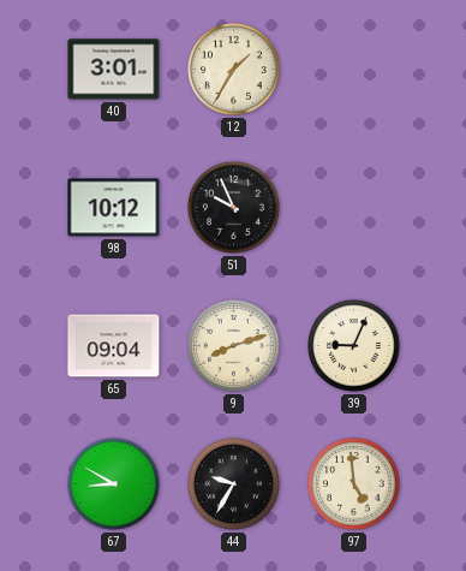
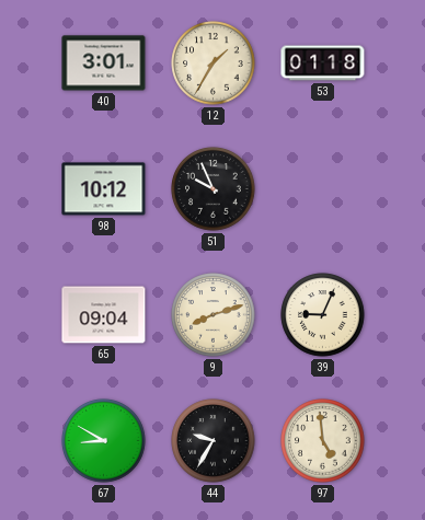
53: none -> 01:18 (323, 63)
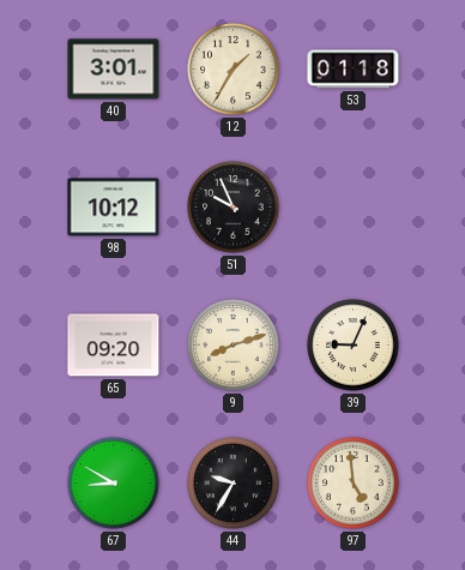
65: 09:04 -> 09:20 (114, 346)
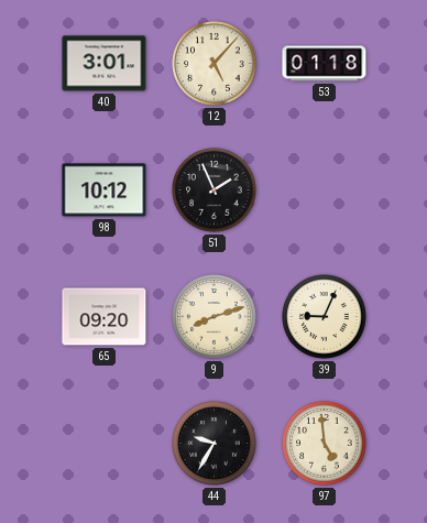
12: 1:35 -> 5:07 (215, 64)
51: 9:56 -> 1:56 (215, 190)
67: 8:50 -> none (114, 484)
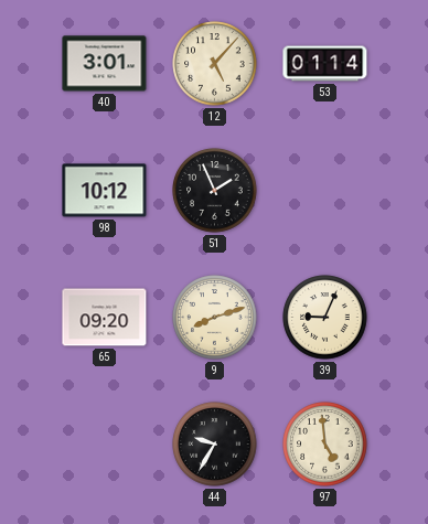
53: 01:18 -> 01:14 (325, 64)
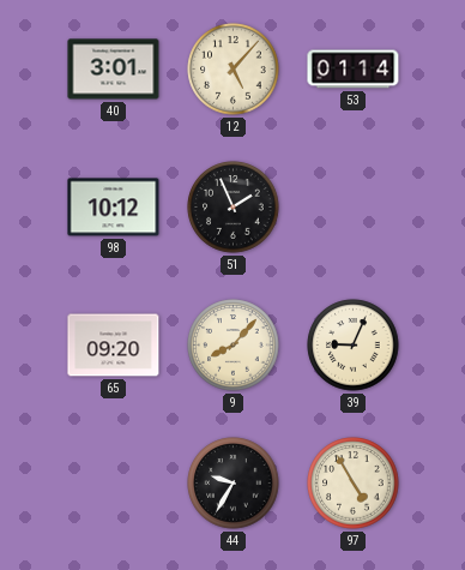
9: 8:12 -> 8:07 (234, 346)
97: 4:59 -> 4:55 (354, 484)
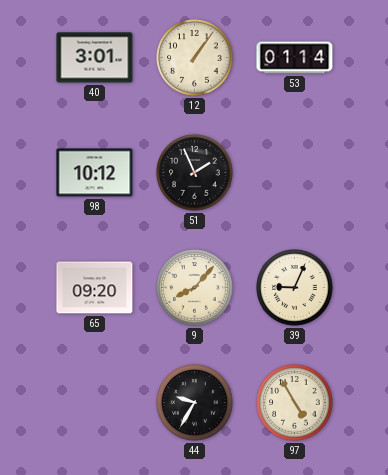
12: 5:07 -> 1:06 (195, 58)
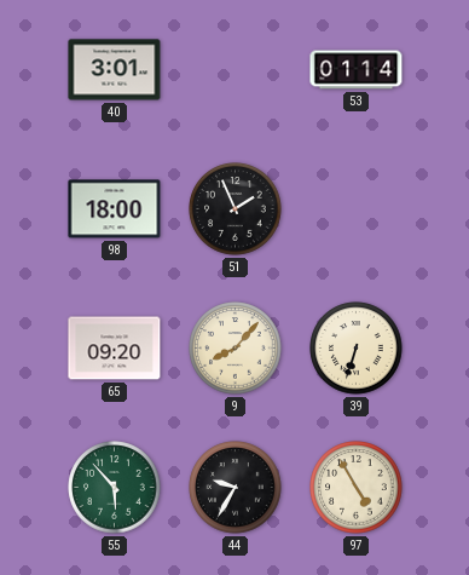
12: 1:06 -> none (195, 58)
98: 10:12 -> 18:00 (115, 209)
39: 9:04 -> 6:33 (357, 349)
55: none -> 5:53 (115, 488)
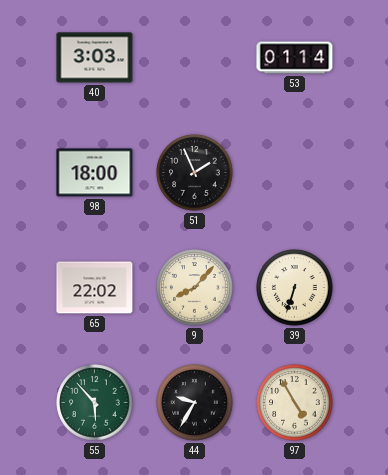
40: 3:01 -> 3:03 (95, 58)
65: 09:20 -> 22:02 (95, 288)
